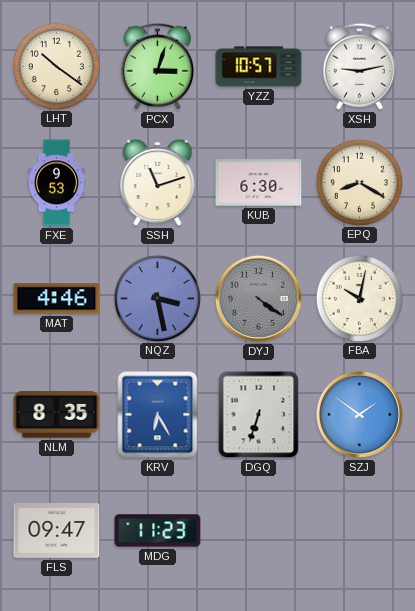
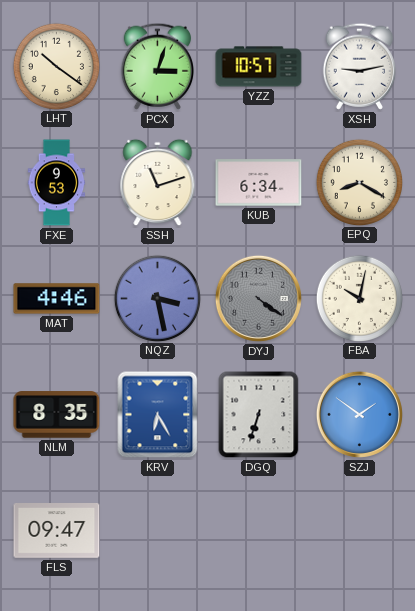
KUB: 6:30 -> 6:34 (259, 183)
MDG: 11:23 -> none (158, 531)
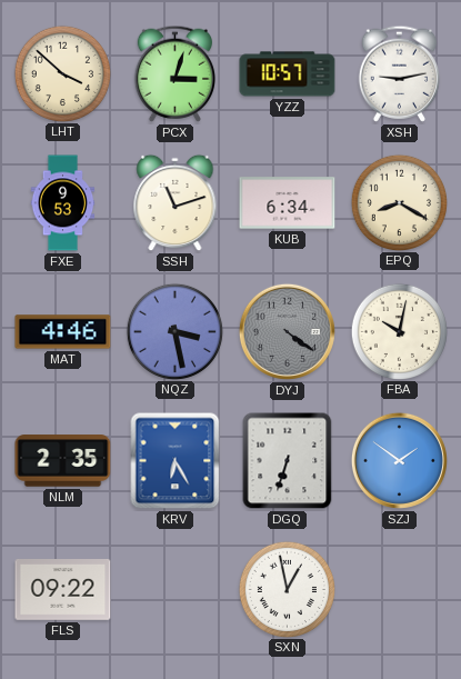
LHT: 10:21 -> 3:52 (62, 73)
NLM: 8:35 -> 2:35 (63, 461)
FLS: 09:47 -> 09:22 (63, 590)
SXN: none -> 12:58 (287, 589)
